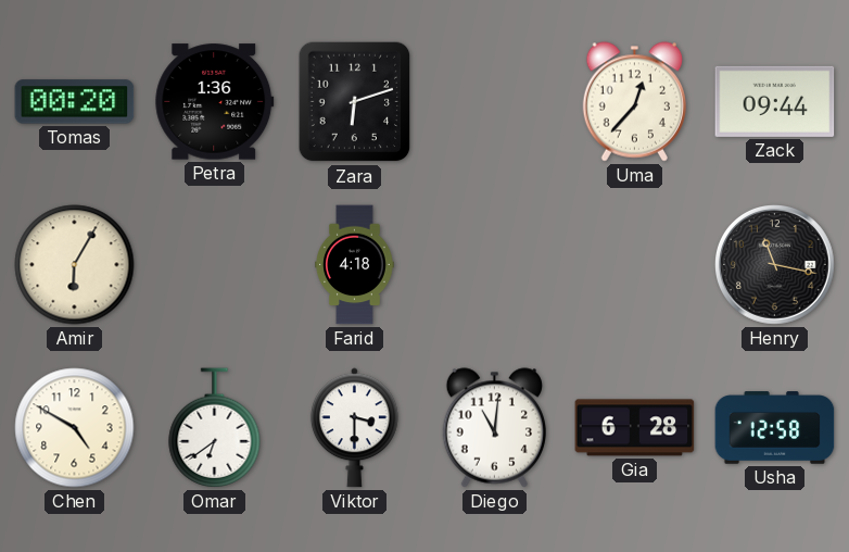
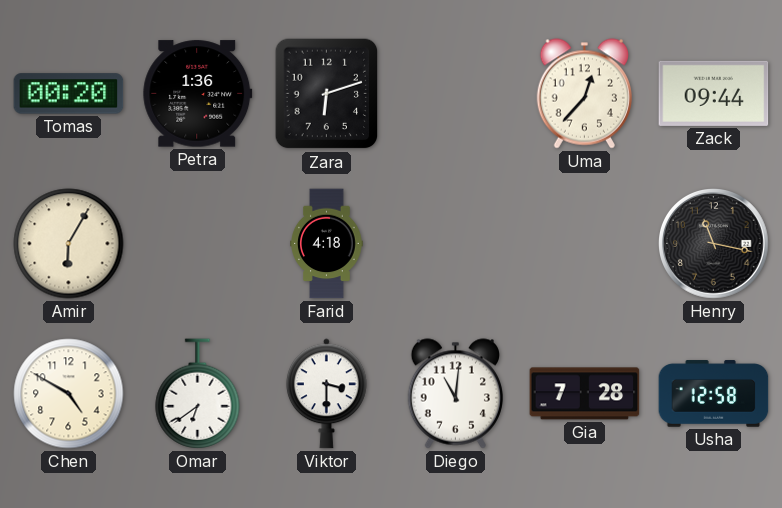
Gia: 6:28 -> 7:28 (585, 394)
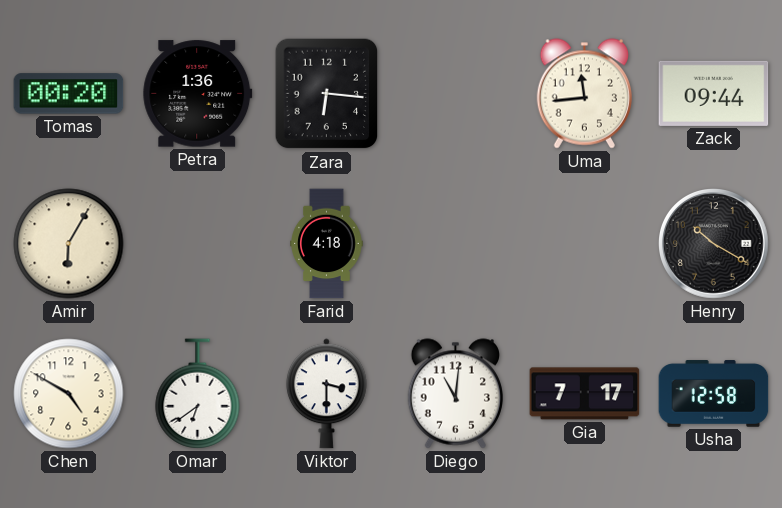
Zara: 6:12 -> 6:16 (327, 94)
Uma: 12:37 -> 11:44 (584, 94)
Henry: 11:17 -> 10:20 (714, 244)
Gia: 7:28 -> 7:17 (585, 394)
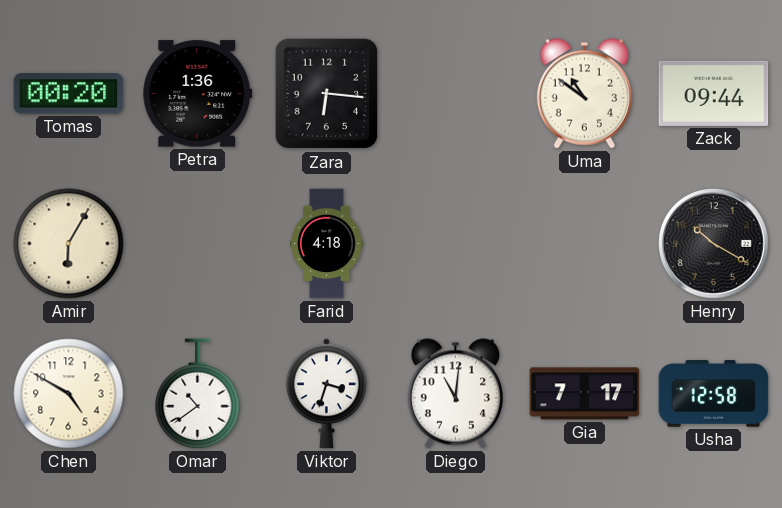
Uma: 11:44 -> 10:51 (584, 94)
Omar: 6:39 -> 10:39 (198, 394)
Viktor: 3:30 -> 3:33 (326, 394)
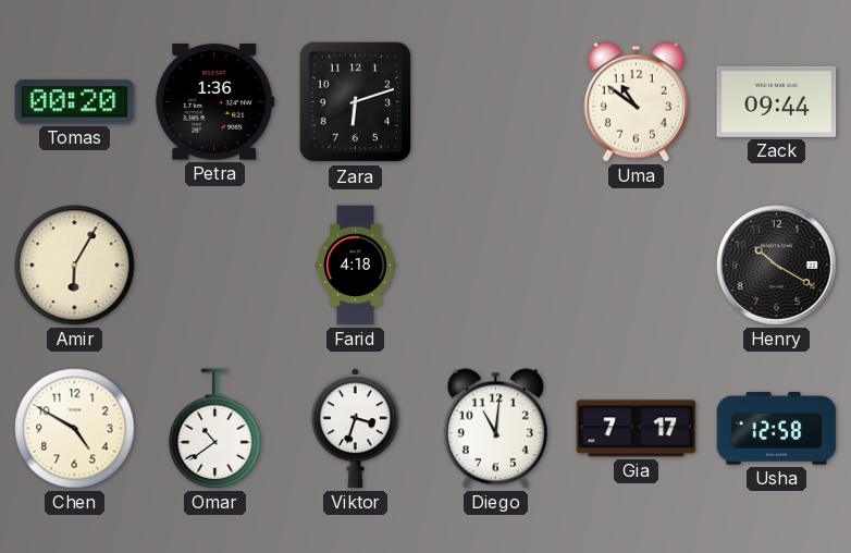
Zara: 6:16 -> 6:12 (356, 102)
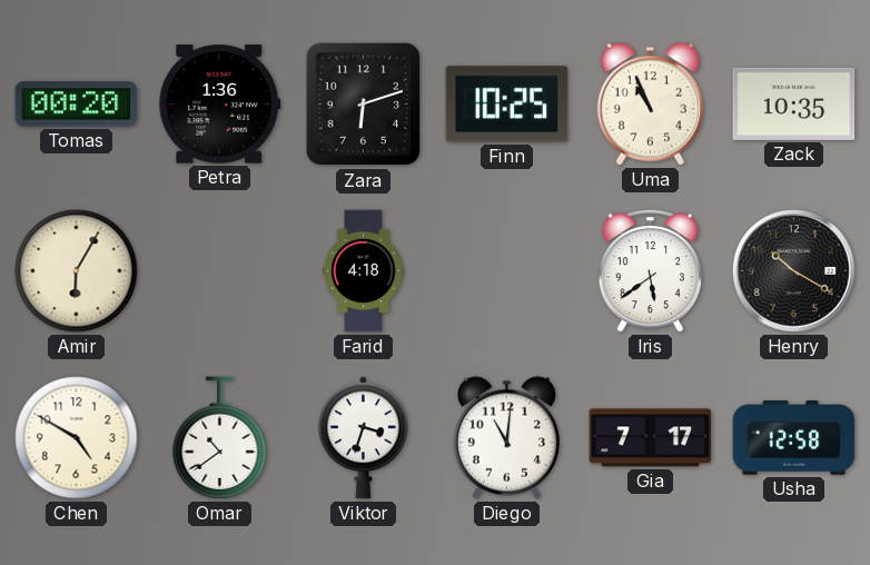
Finn: none -> 10:25 (507, 105)
Uma: 10:51 -> 10:56 (650, 105)
Zack: 09:44 -> 10:35 (794, 103)
Iris: none -> 5:39 (651, 270)
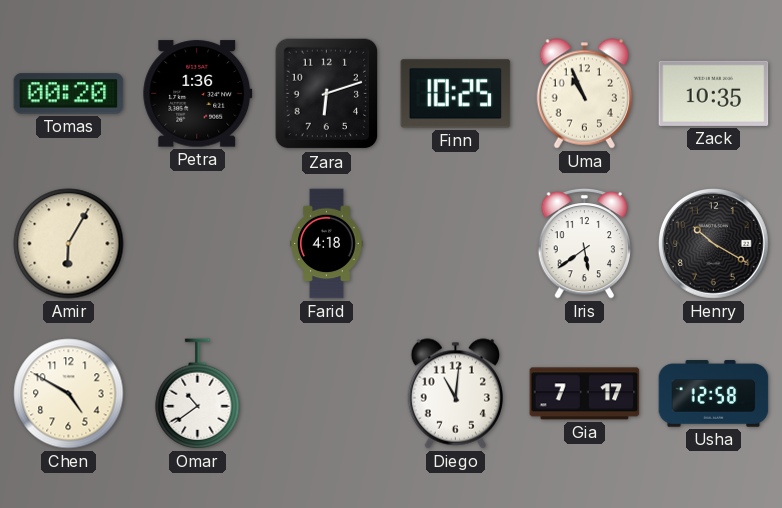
Viktor: 3:33 -> none (363, 438)
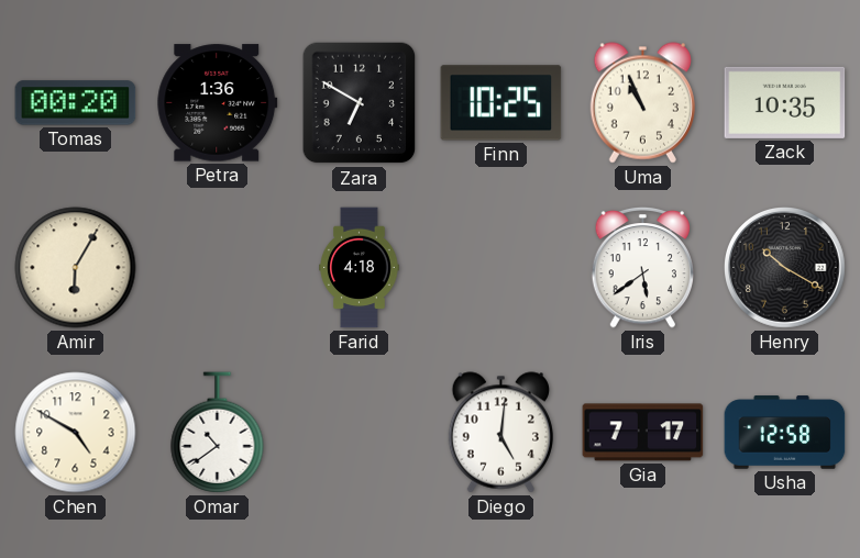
Zara: 6:12 -> 6:50 (360, 103)
Diego: 11:01 -> 5:01 (500, 433)
